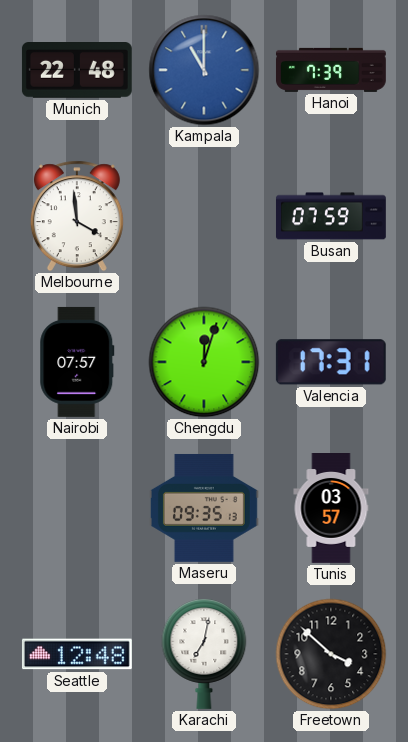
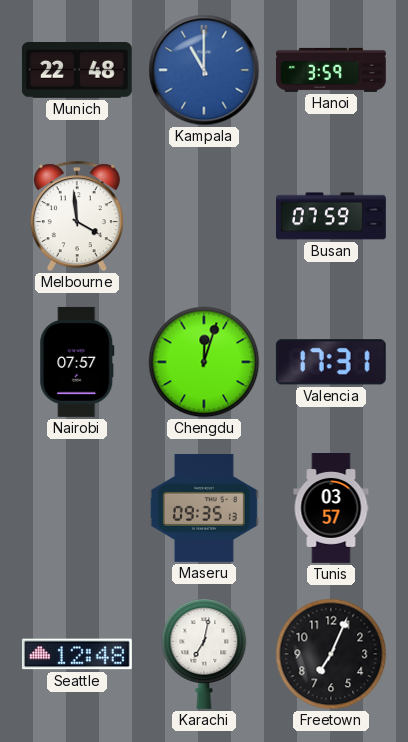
Hanoi: 7:39 -> 3:59 (331, 70)
Freetown: 3:52 -> 7:04 (331, 654)
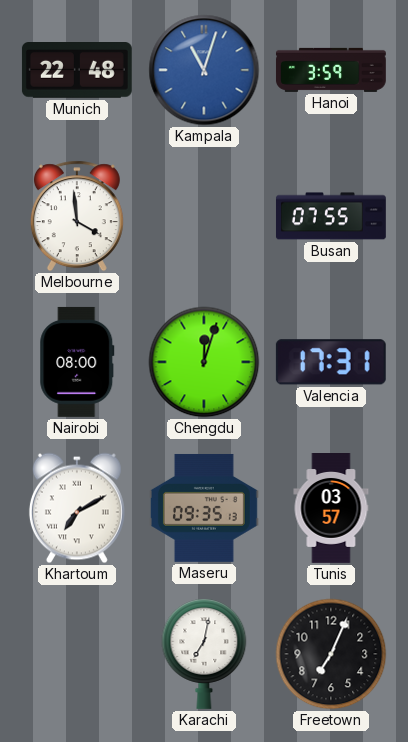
Kampala: 11:00 -> 11:03 (204, 70)
Busan: 07:59 -> 07:55 (331, 216)
Nairobi: 07:57 -> 08:00 (77, 362)
Khartoum: none -> 7:10 (77, 508)
Seattle: 12:48 -> none (77, 654)
